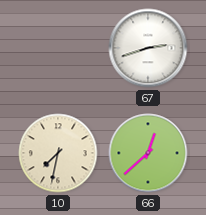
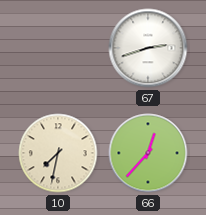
66: 12:38 -> 12:37 (148, 153)
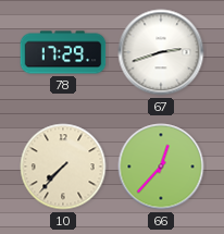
78: none -> 17:29 (63, 52)
10: 7:32 -> 7:37 (63, 167)
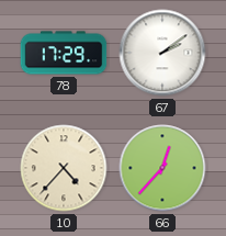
67: 2:42 -> 2:09 (162, 53)
10: 7:37 -> 4:37 (64, 168)
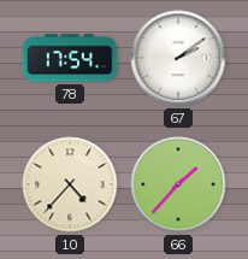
78: 17:29 -> 17:54 (70, 58)
66: 12:37 -> 1:37 (178, 184)
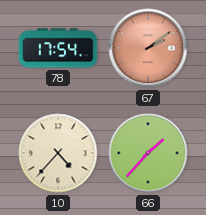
67 dial: white -> salmon (148, 48)
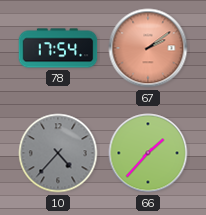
10 dial: cream -> grey (58, 153)
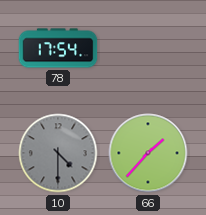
67: 2:09 -> none (148, 48)
10: 4:37 -> 4:30 (58, 153)
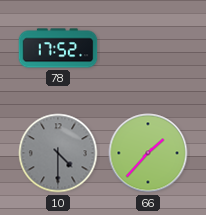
78: 17:54 -> 17:52 (58, 48)
